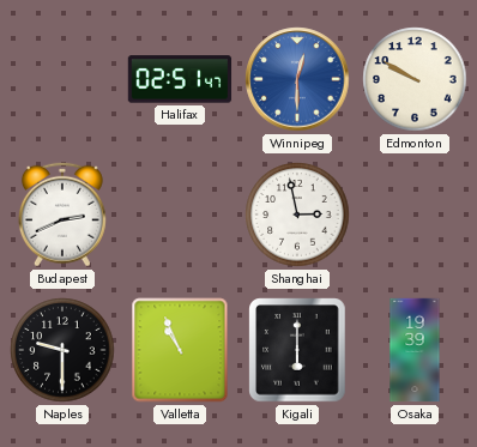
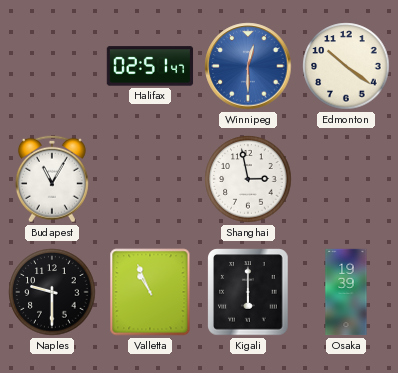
Edmonton: 9:50 -> 10:21 (346, 66)
Budapest: 2:41 -> 11:05 (52, 179)
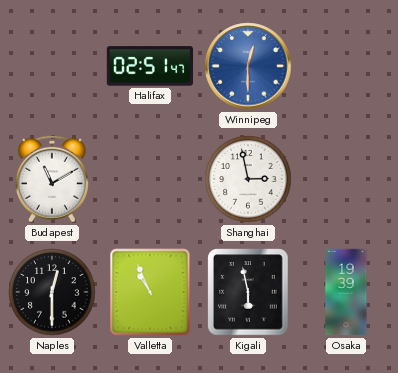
Edmonton: 10:21 -> none (346, 66)
Budapest: 11:05 -> 11:10 (52, 179)
Naples: 9:30 -> 12:30 (52, 292)
Kigali: 6:00 -> 5:58 (248, 292)
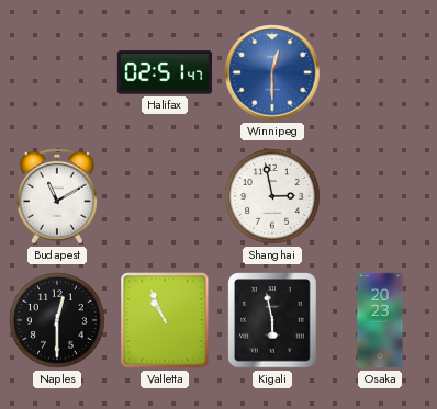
Osaka: 19:39 -> 20:23 (380, 320)
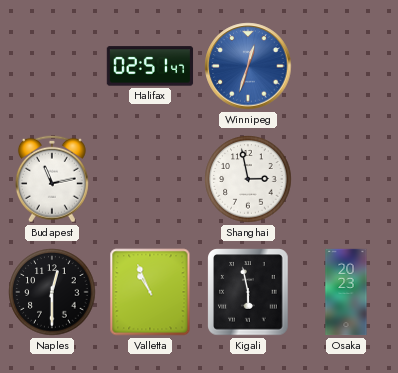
Winnipeg: 12:30 -> 12:33 (248, 66)
Budapest: 11:10 -> 11:13 (52, 179)
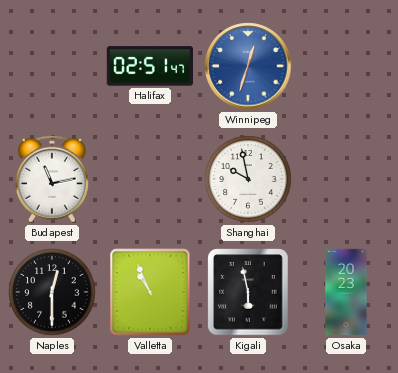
Shanghai: 2:58 -> 9:58 (248, 179)
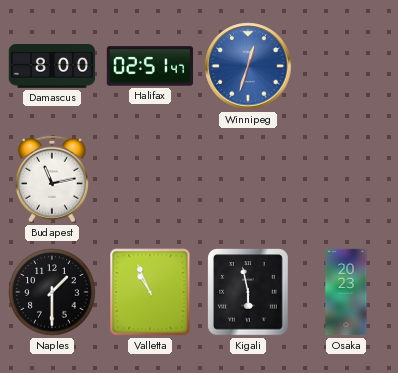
Damascus: none -> 8:00 (52, 67)
Shanghai: 9:58 -> none (248, 179)
Naples: 12:30 -> 1:30 (52, 292)
